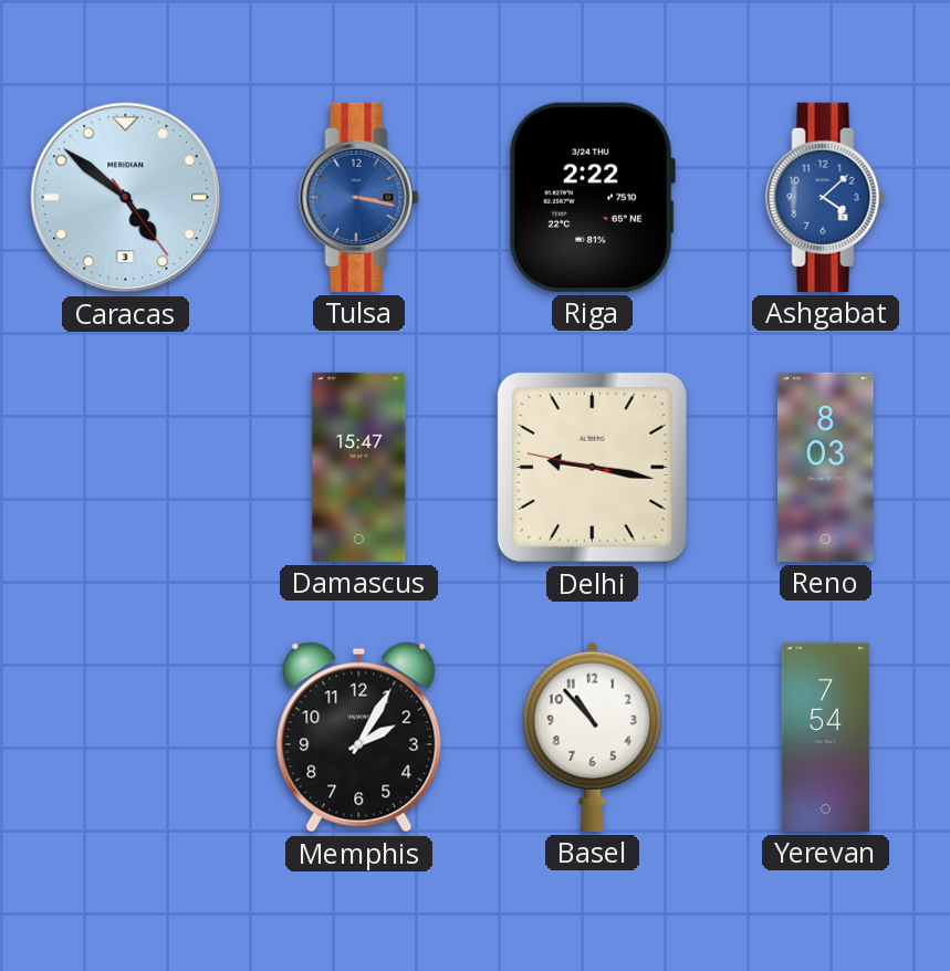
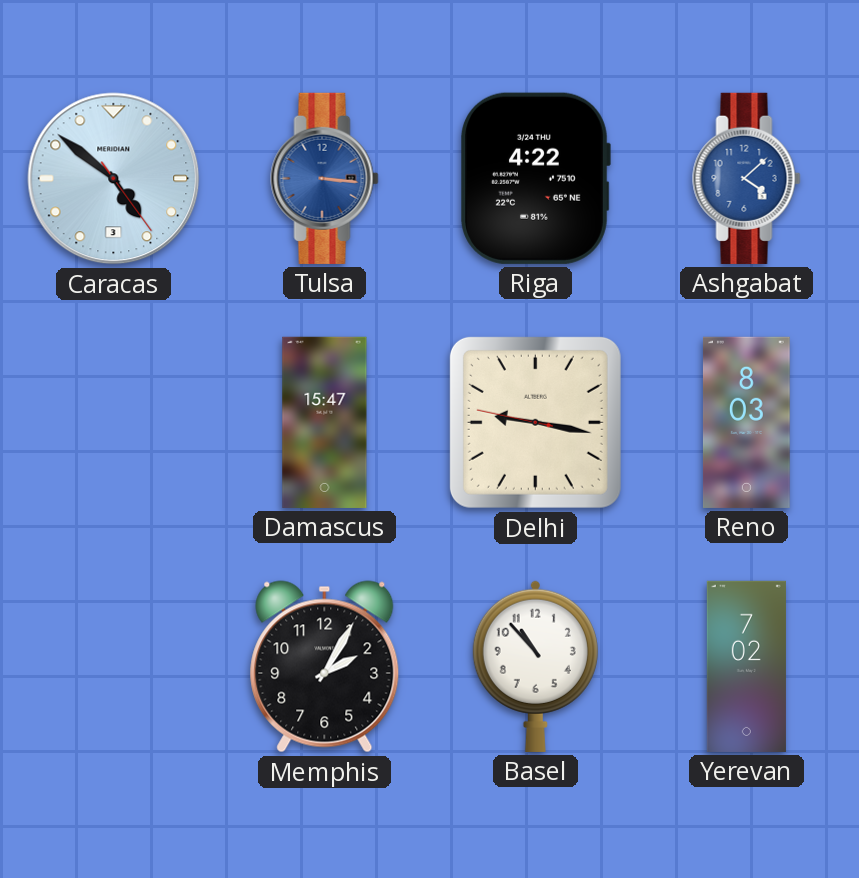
Tulsa: 3:17 -> 3:16 (325, 178)
Riga: 2:22 -> 4:22 (535, 178)
Yerevan: 7:54 -> 7:02 (746, 666)
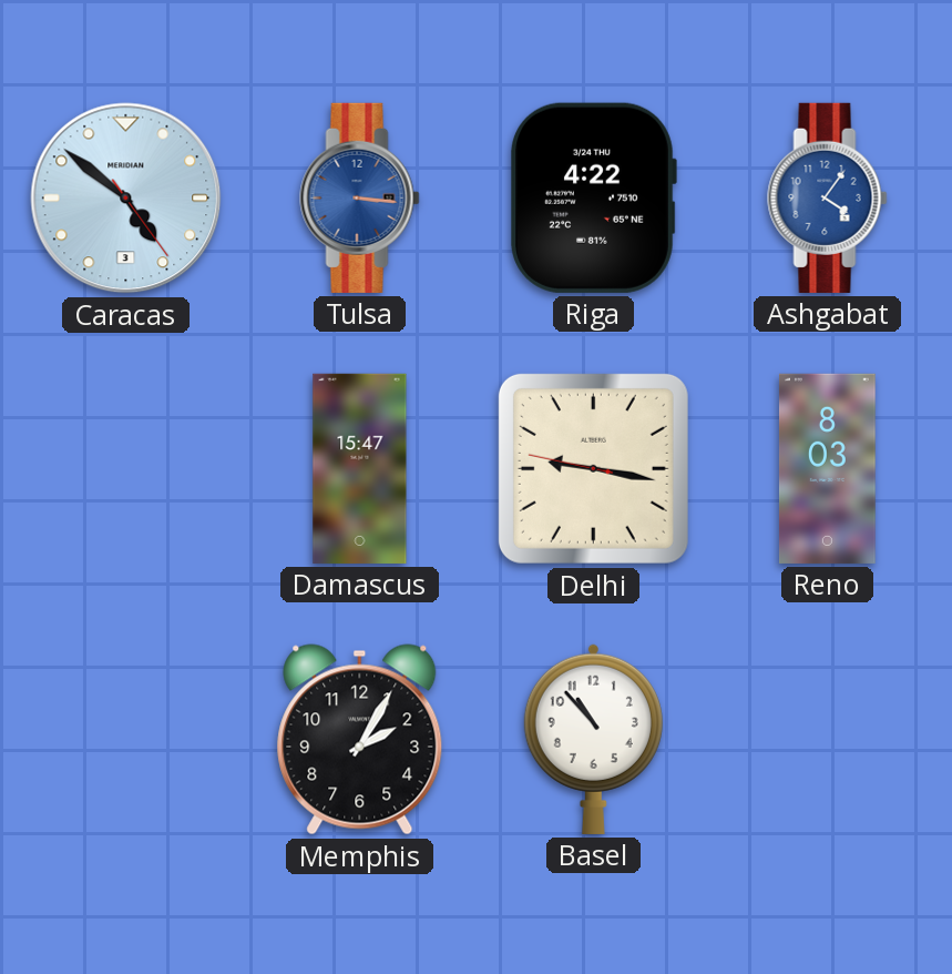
Ashgabat: 4:08 -> 4:06 (828, 197)
Yerevan: 7:02 -> none (746, 666)
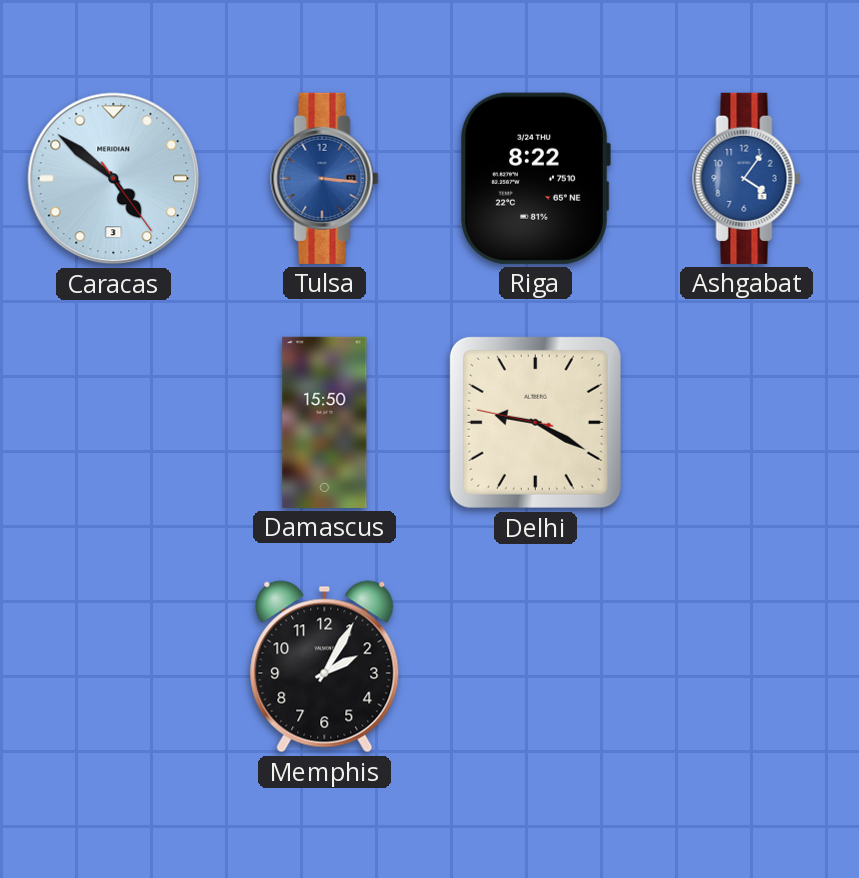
Riga: 4:22 -> 8:22 (535, 178)
Damascus: 15:47 -> 15:50 (325, 422)
Delhi: 9:16 -> 9:19 (535, 422)
Reno: 8:03 -> none (827, 468)
Basel: 10:53 -> none (593, 739)
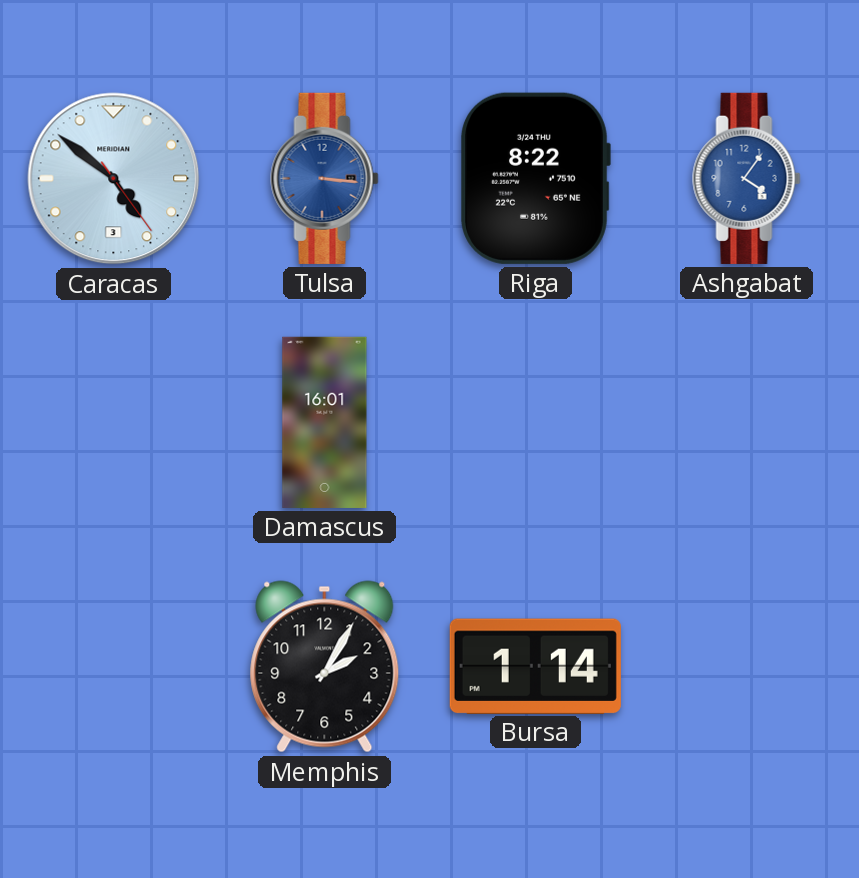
Damascus: 15:50 -> 16:01 (325, 422)
Delhi: 9:19 -> none (535, 422)
Bursa: none -> 1:14 (535, 666)
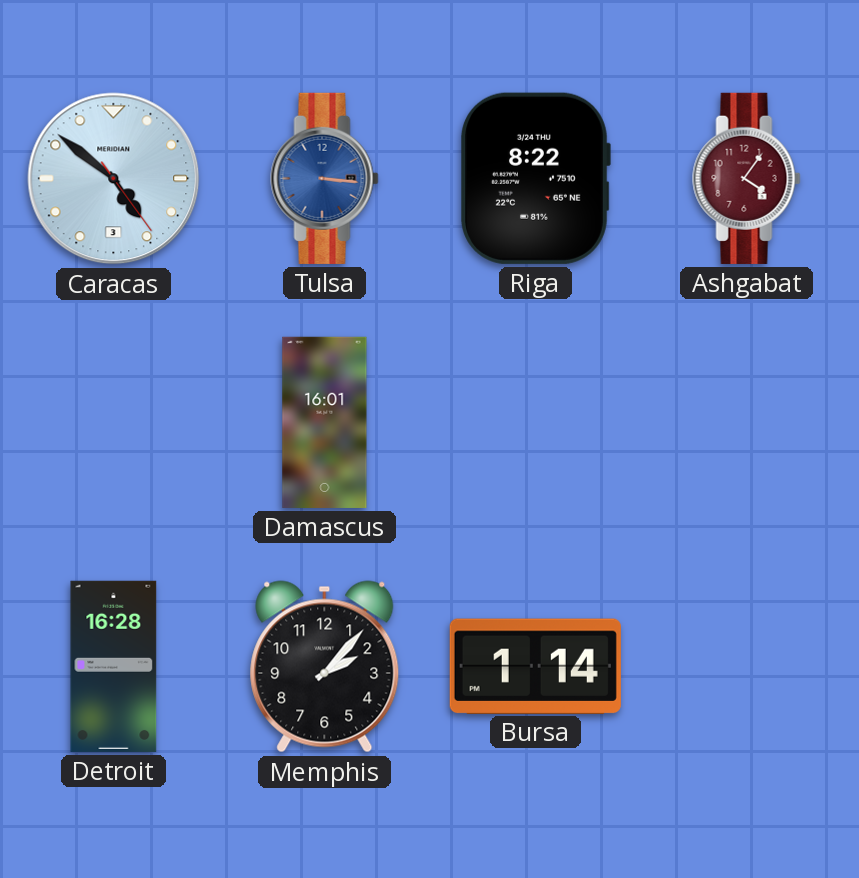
Ashgabat dial: blue -> burgundy (747, 178)
Detroit: none -> 16:28 (114, 666)
Memphis: 2:05 -> 2:07 (325, 667)
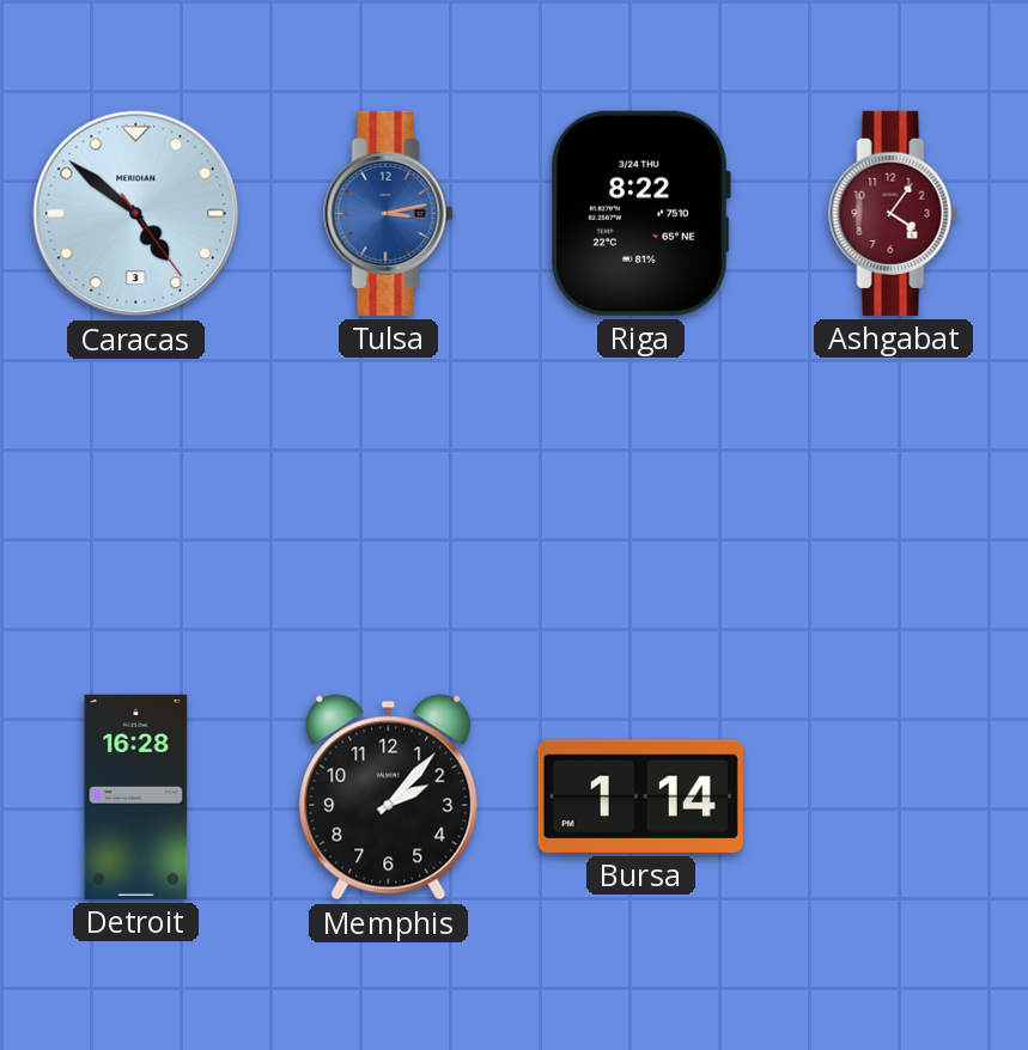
Tulsa: 3:16 -> 3:13 (389, 213)
Damascus: 16:01 -> none (325, 422)
